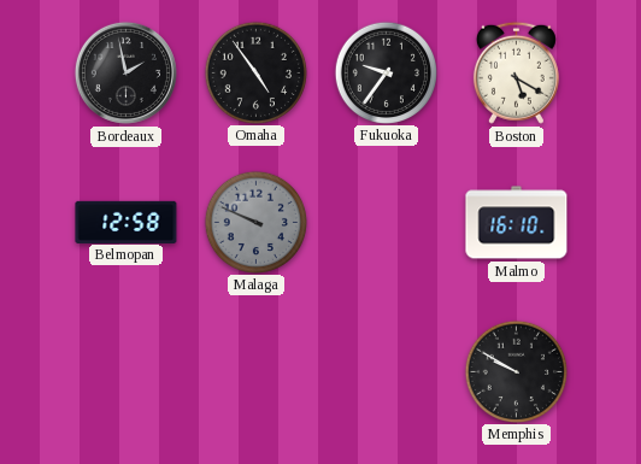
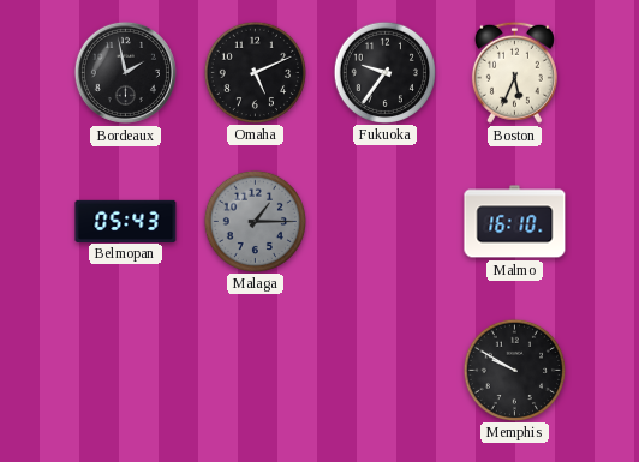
Omaha: 4:54 -> 5:11 (255, 72)
Boston: 5:20 -> 5:34 (514, 72)
Belmopan: 12:58 -> 05:43 (126, 221)
Malaga: 9:49 -> 1:15 (255, 221)
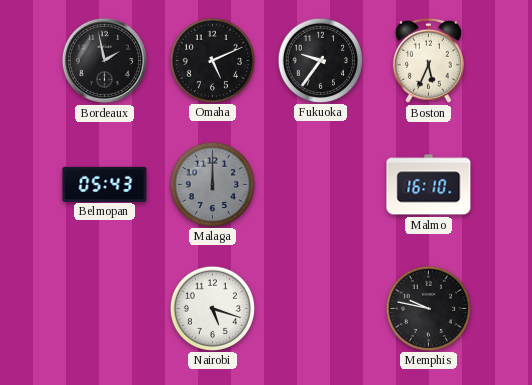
Malaga: 1:15 -> 12:00 (212, 184)
Nairobi: none -> 5:18 (212, 308)
Memphis: 9:50 -> 9:47 (428, 308)
